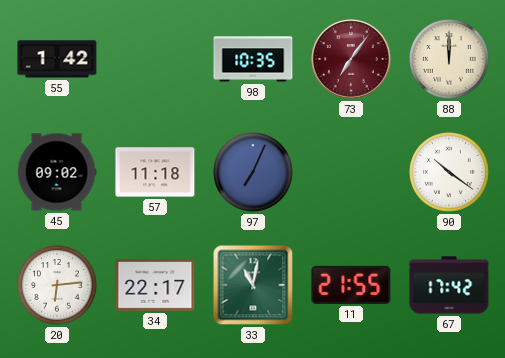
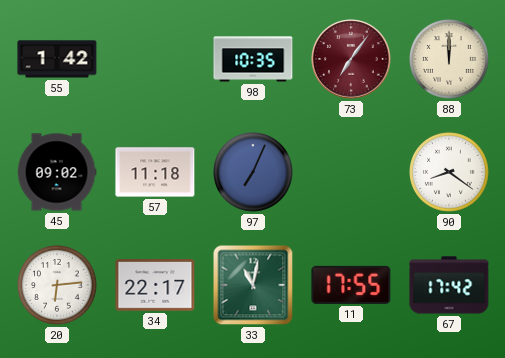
90: 10:21 -> 8:21 (450, 173)
11: 21:55 -> 17:55 (351, 285)
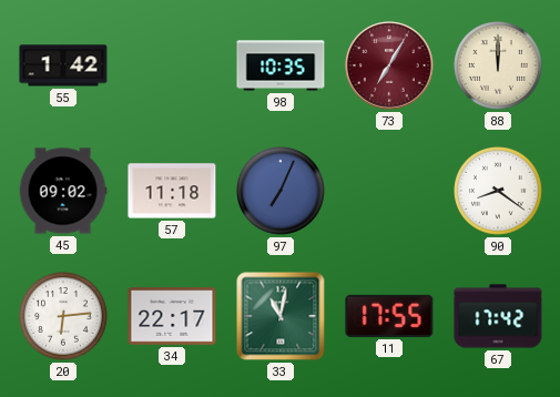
73: 7:06 -> 7:05 (389, 65)
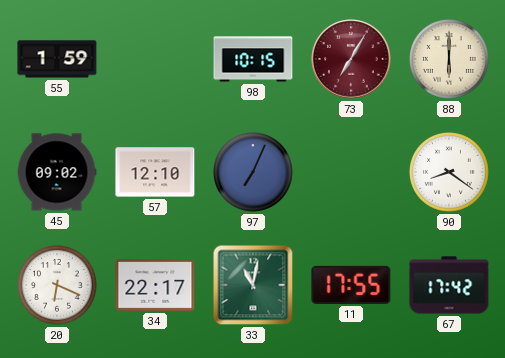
55: 1:42 -> 1:59 (57, 59)
98: 10:35 -> 10:15 (253, 59)
88: 12:00 -> 6:00 (450, 60)
57: 11:18 -> 12:10 (155, 172)
20: 6:14 -> 6:19 (58, 286)
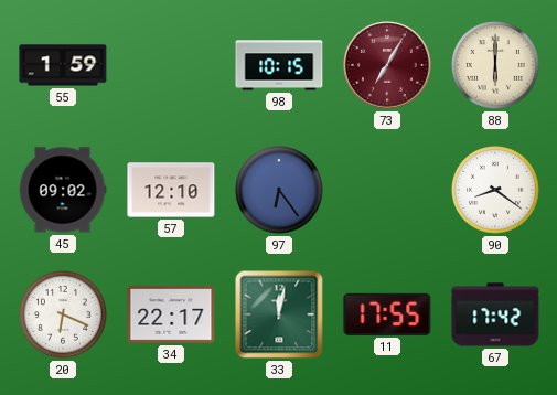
97: 7:04 -> 6:24 (280, 191)
33: 11:02 -> 12:02 (279, 314)
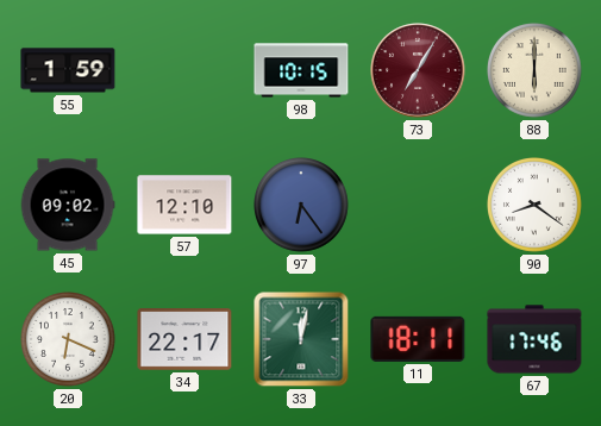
11: 17:55 -> 18:11 (418, 339)
67: 17:42 -> 17:46 (534, 339)
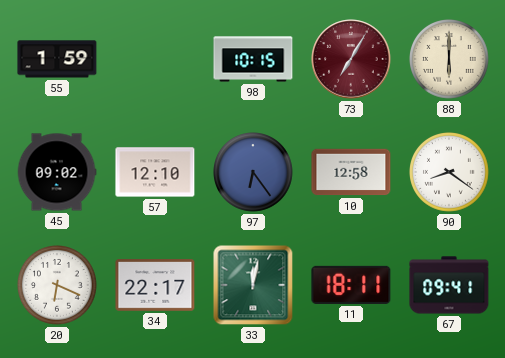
10: none -> 12:58 (351, 172)
67: 17:46 -> 09:41 (449, 285)
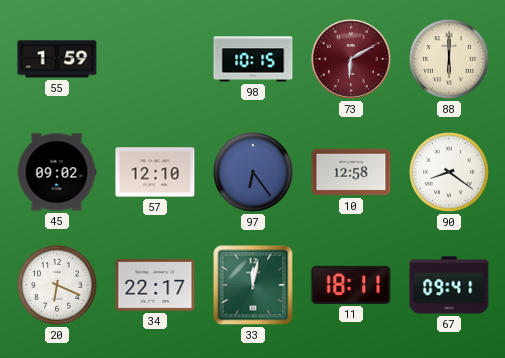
73: 7:05 -> 6:10 (351, 59)
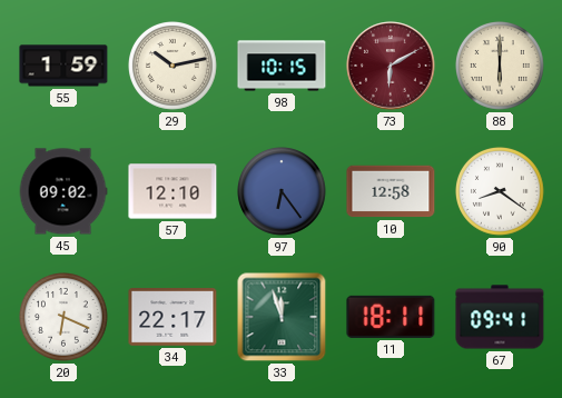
29: none -> 10:13 (174, 67)
33: 12:02 -> 11:57 (282, 317)
